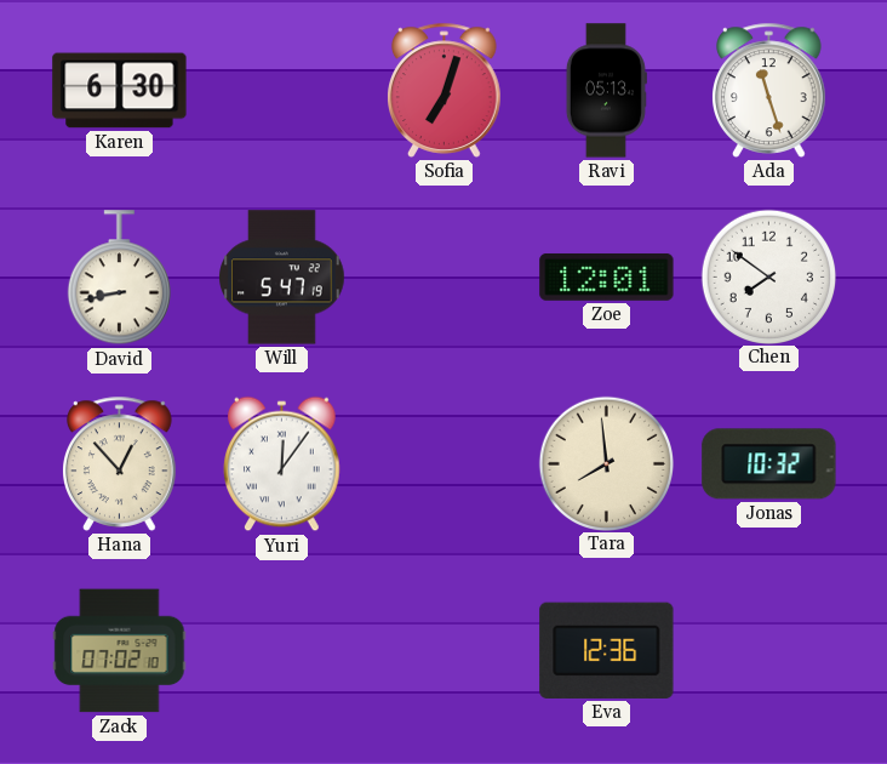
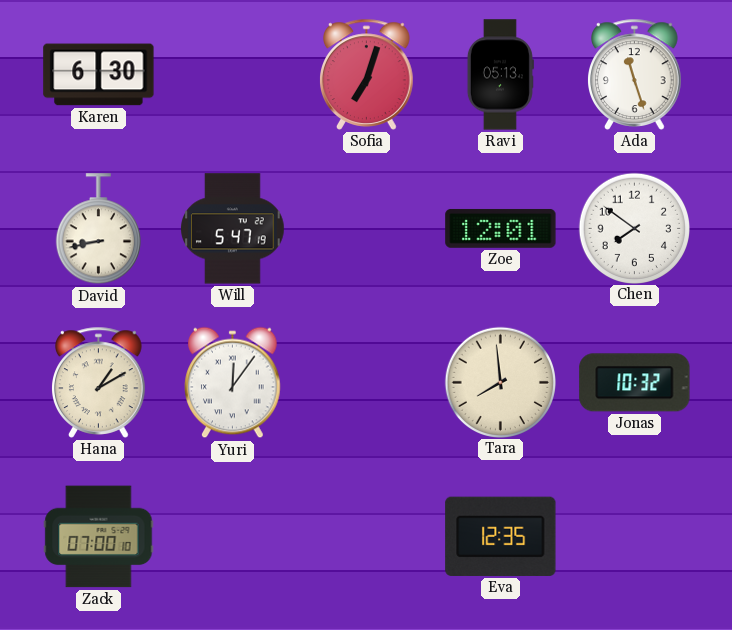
Hana: 12:53 -> 1:10 (99, 382)
Zack: 07:02 -> 07:00 (99, 537)
Eva: 12:36 -> 12:35 (501, 536)
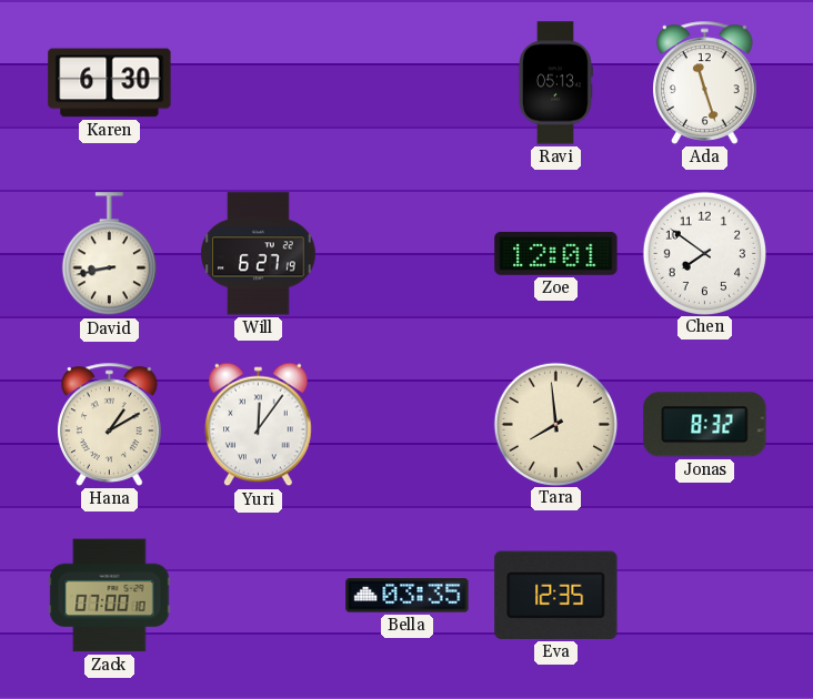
Sofia: 7:03 -> none (367, 74)
Will: 5:47 -> 6:27 (259, 254)
Jonas: 10:32 -> 8:32 (705, 425)
Bella: none -> 03:35 (408, 596)
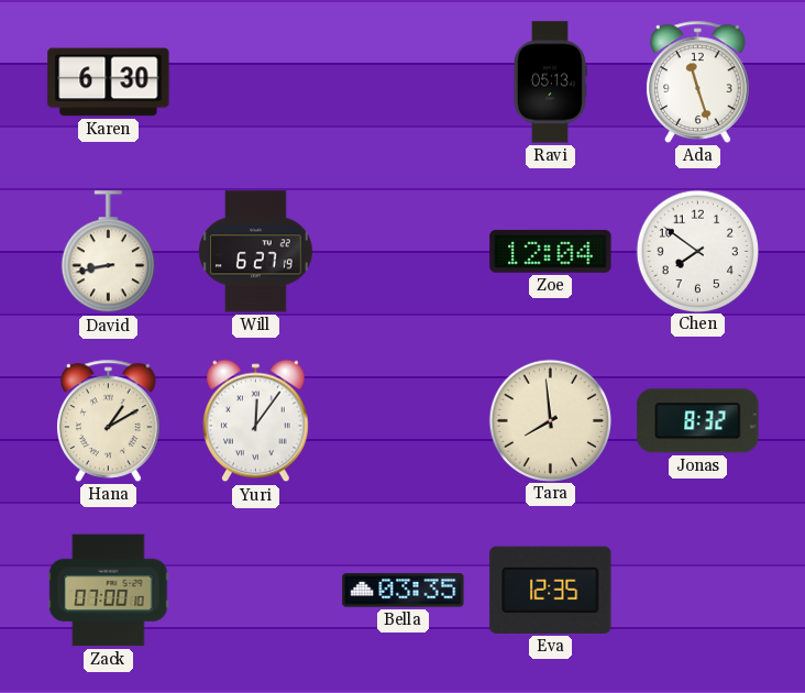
Zoe: 12:01 -> 12:04 (551, 251)
